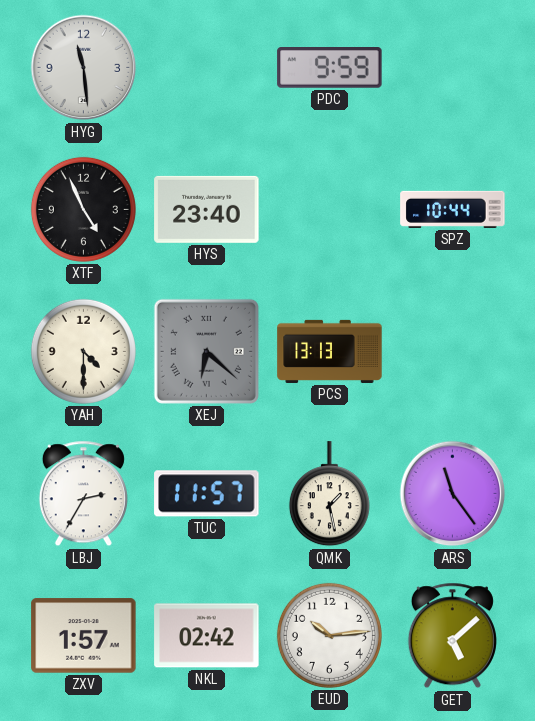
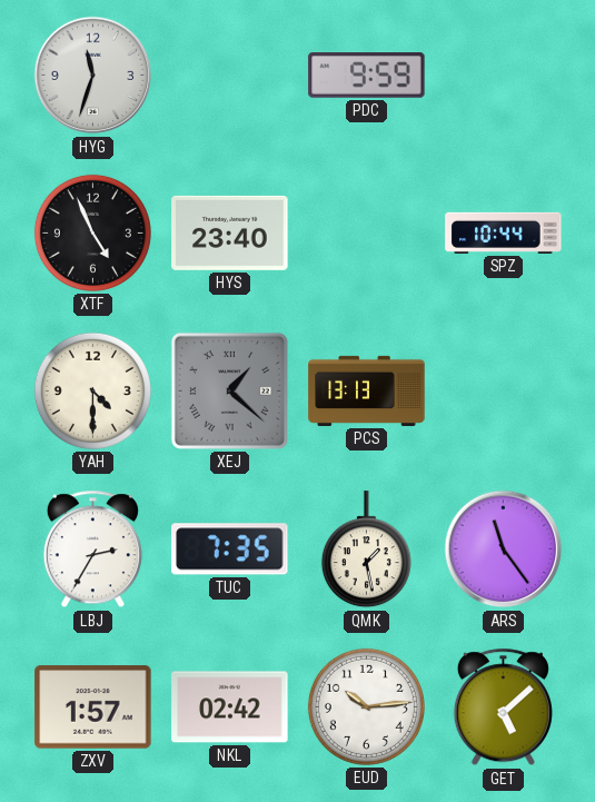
HYG: 11:29 -> 11:33 (93, 76)
XEJ: 6:22 -> 1:22 (229, 390)
TUC: 11:57 -> 7:35 (230, 549)
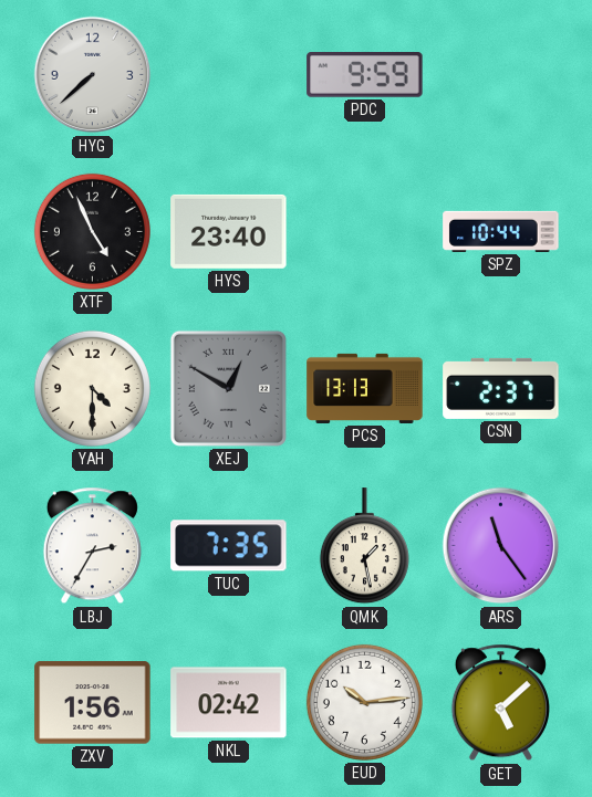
HYG: 11:33 -> 7:38 (93, 75)
XEJ: 1:22 -> 12:50 (228, 388)
CSN: none -> 2:37 (501, 388)
ZXV: 1:57 -> 1:56 (93, 703)
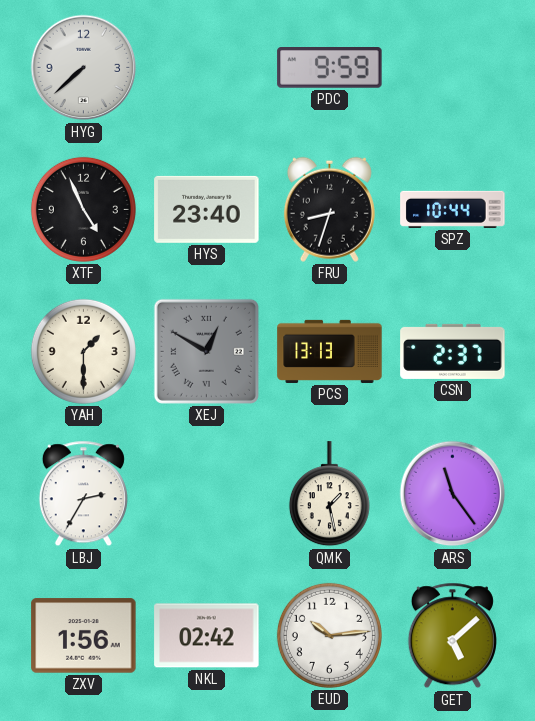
FRU: none -> 8:33 (329, 209)
YAH: 4:30 -> 1:30 (83, 351)
TUC: 7:35 -> none (229, 546)
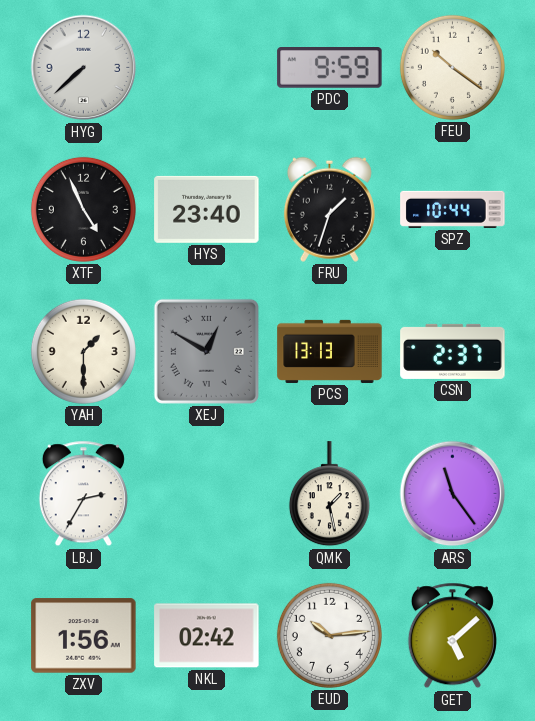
FEU: none -> 10:21 (452, 67)
FRU: 8:33 -> 1:33 (329, 209)
